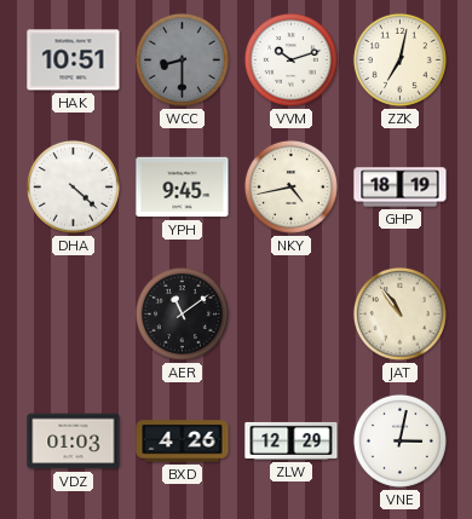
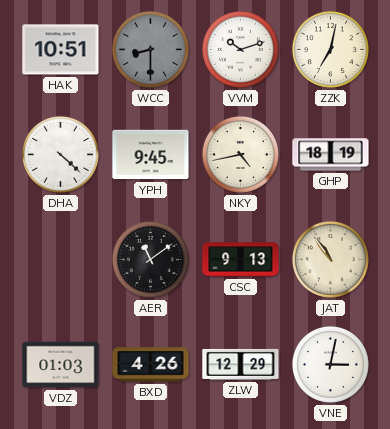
CSC: none -> 9:13 (241, 260)
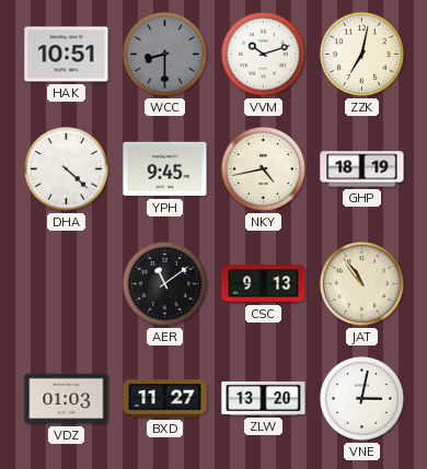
BXD: 4:26 -> 11:27 (165, 399)
ZLW: 12:29 -> 13:20 (264, 398)
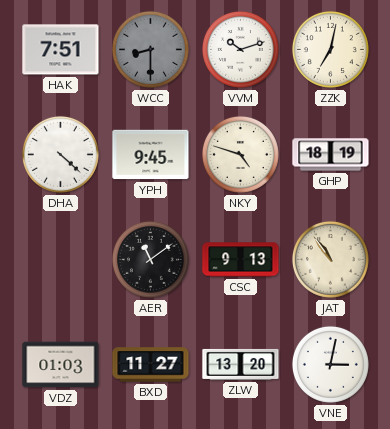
HAK: 10:51 -> 7:51 (61, 50)
NKY: 4:43 -> 4:48 (240, 154)
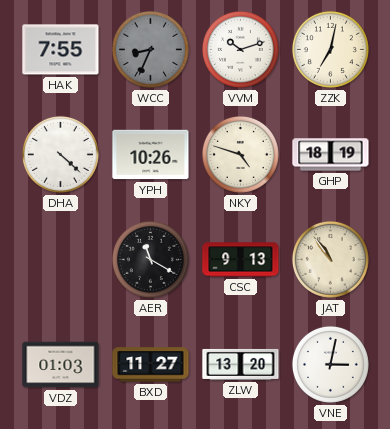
HAK: 7:51 -> 7:55 (61, 50)
WCC: 8:30 -> 8:34 (150, 49)
YPH: 9:45 -> 10:26 (151, 155)
AER: 11:09 -> 11:20 (150, 259)
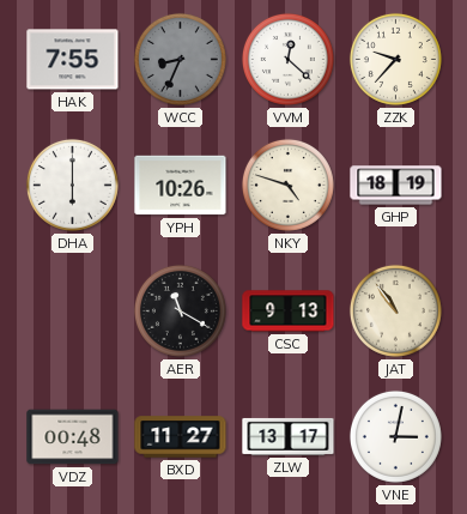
VVM: 10:12 -> 12:22 (287, 59)
ZZK: 7:02 -> 9:37 (395, 59)
DHA: 4:22 -> 6:00 (72, 185)
VDZ: 01:03 -> 00:48 (73, 437)
ZLW: 13:20 -> 13:17 (289, 436)
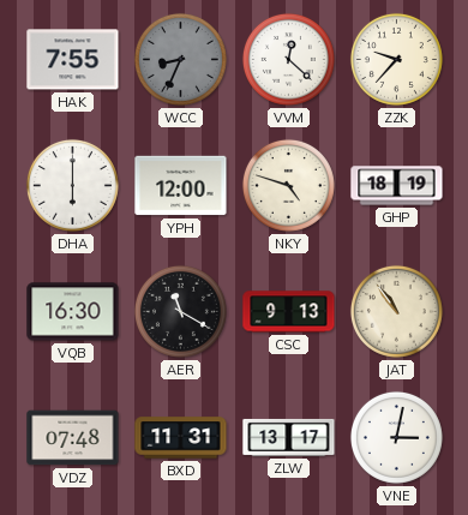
YPH: 10:26 -> 12:00 (181, 186)
VQB: none -> 16:30 (73, 312)
VDZ: 00:48 -> 07:48 (73, 438)
BXD: 11:27 -> 11:31 (181, 438)
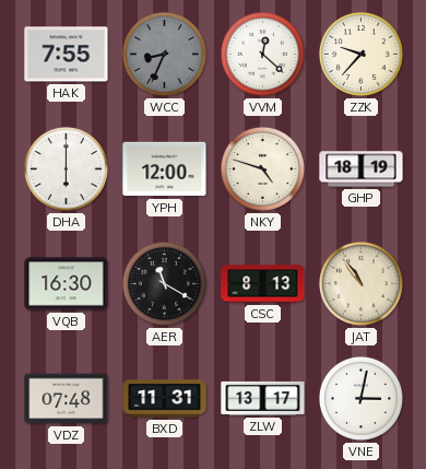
CSC: 9:13 -> 8:13 (263, 284)
